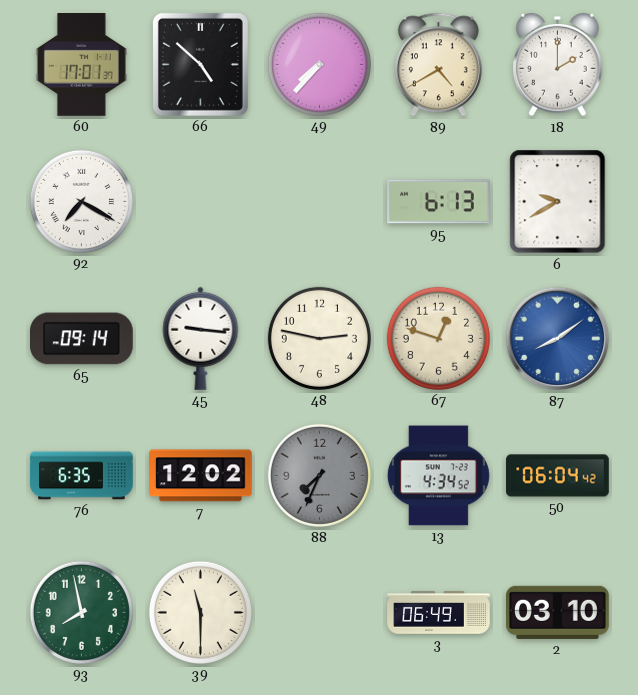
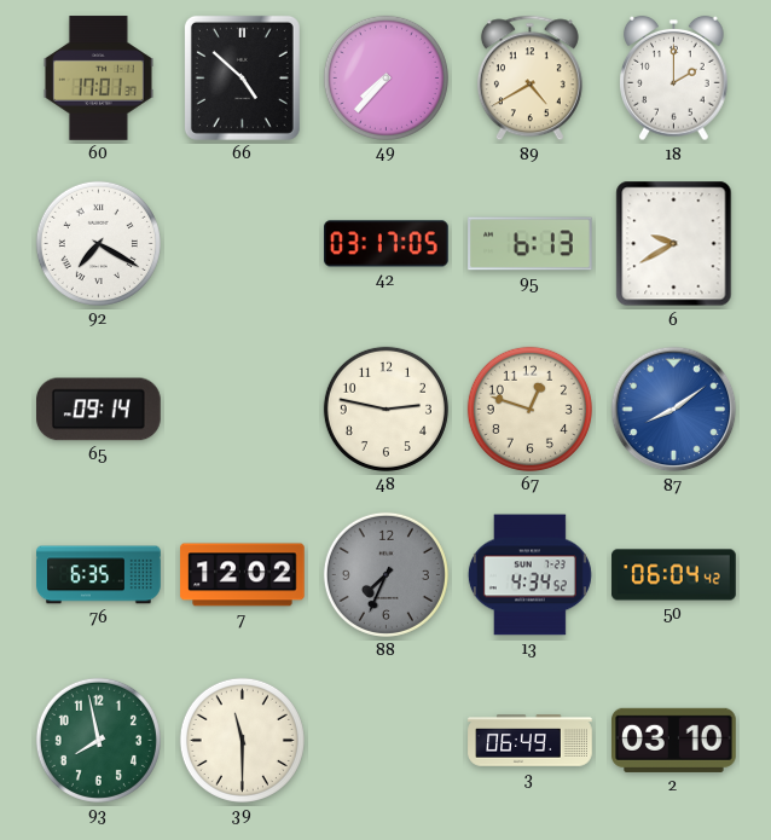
42: none -> 03:17 (387, 244)
45: 9:16 -> none (201, 338)
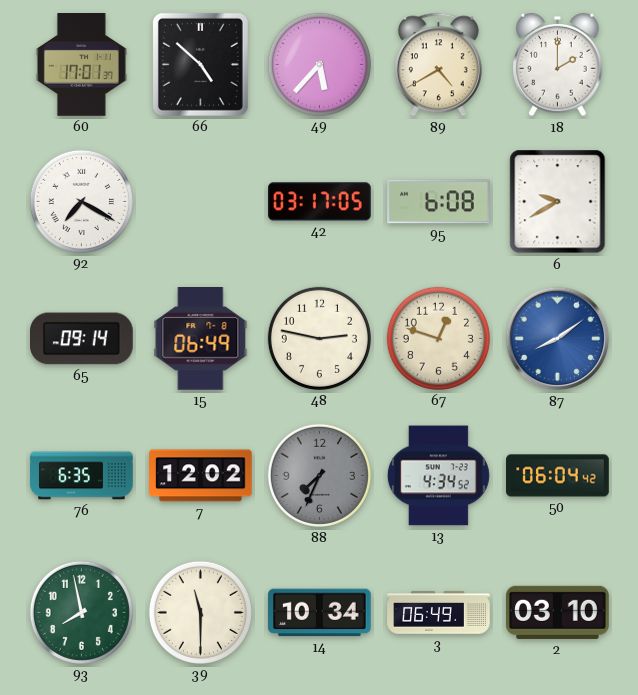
49: 7:37 -> 5:37 (319, 64)
95: 6:13 -> 6:08 (439, 202)
15: none -> 06:49 (201, 339)
14: none -> 10:34 (320, 613)
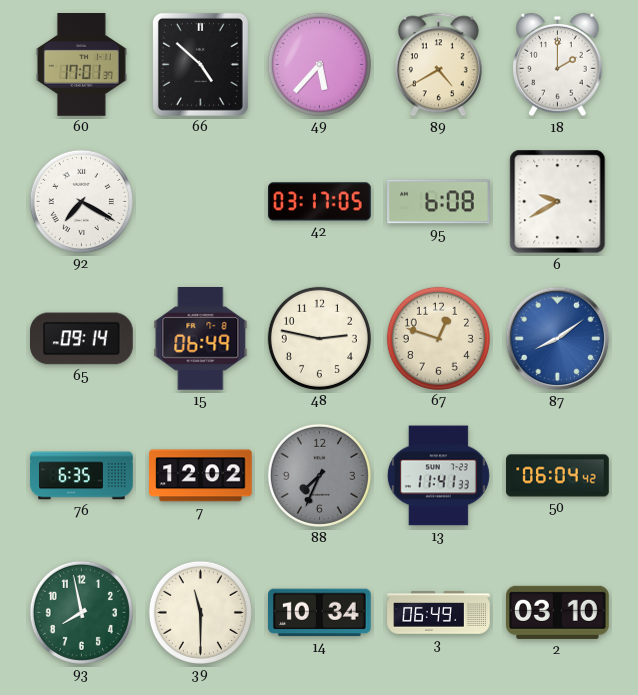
13: 4:34 -> 11:41 (438, 476)
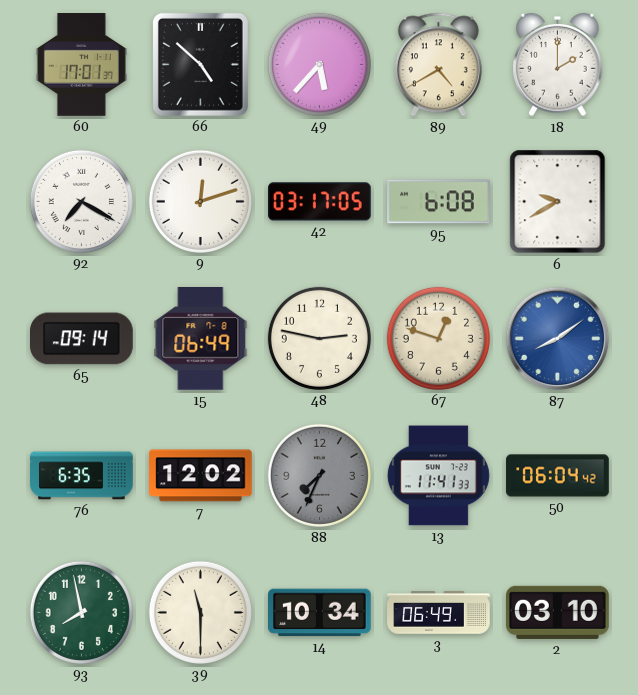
9: none -> 12:12 (200, 201)
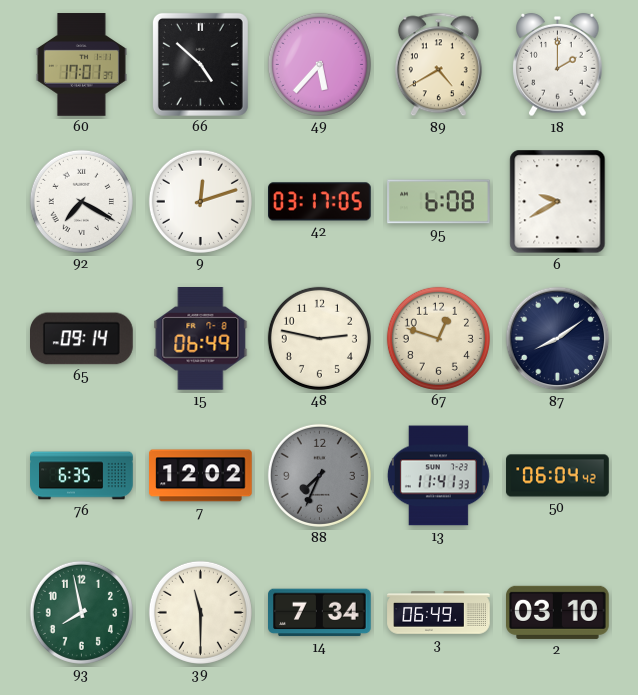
87 dial: blue -> navy (558, 339)
14: 10:34 -> 7:34 (320, 613)
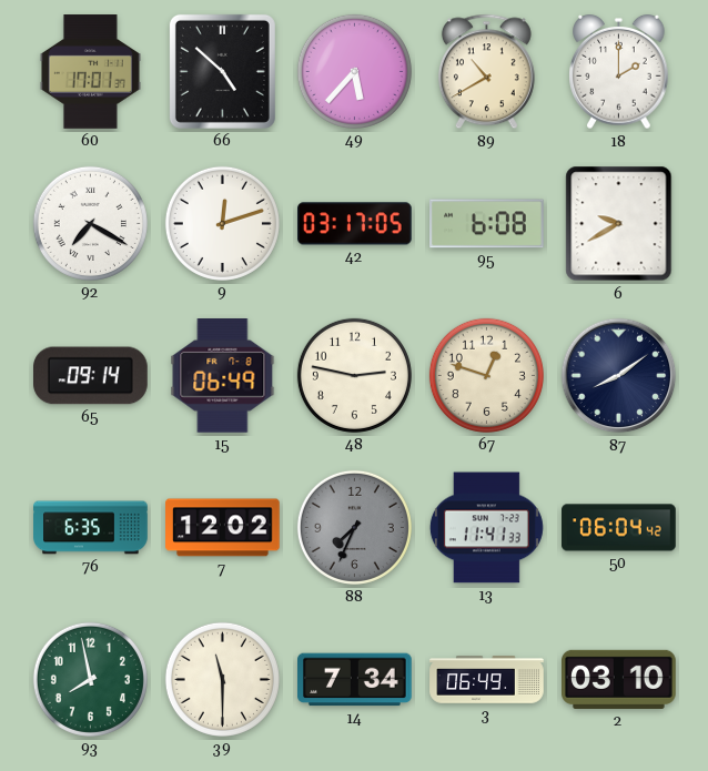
89: 4:40 -> 10:40 (486, 72)
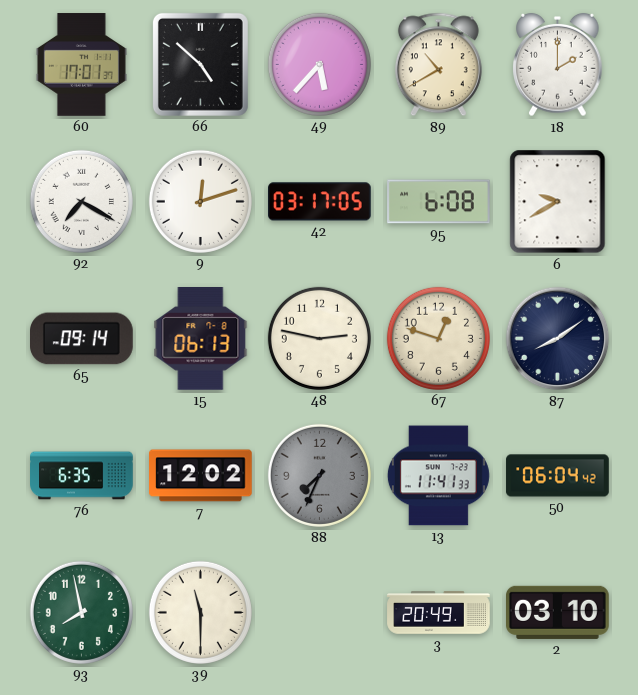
15: 06:49 -> 06:13 (201, 339)
14: 7:34 -> none (355, 680)
3: 06:49 -> 20:49 (439, 613)
